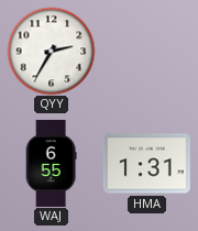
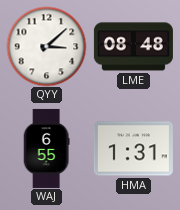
QYY: 2:35 -> 3:08 (46, 46)
LME: none -> 08:48 (133, 47)
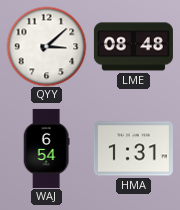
WAJ: 6:55 -> 6:54 (46, 148)
